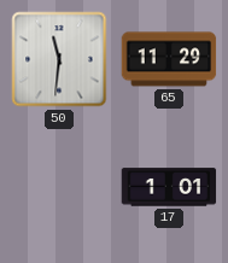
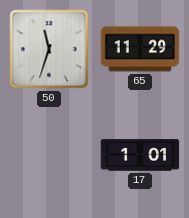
50: 11:31 -> 11:33 (49, 49)
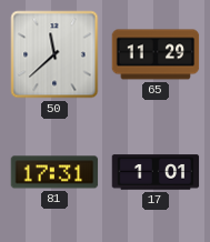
50: 11:33 -> 11:38 (54, 54)
81: none -> 17:31 (54, 172)
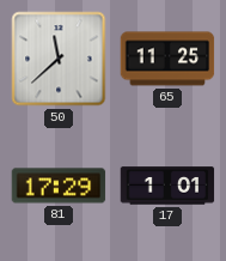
65: 11:29 -> 11:25 (167, 59)
81: 17:31 -> 17:29 (59, 186)
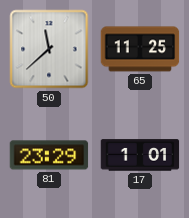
81: 17:29 -> 23:29 (49, 155)
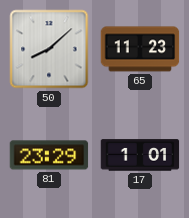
50: 11:38 -> 8:08 (49, 49)
65: 11:25 -> 11:23 (140, 49)
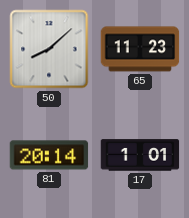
81: 23:29 -> 20:14 (49, 155)
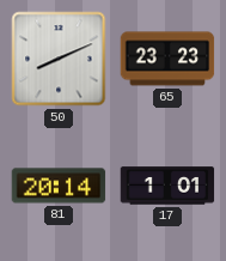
50: 8:08 -> 8:11 (59, 59)
65: 11:23 -> 23:23 (167, 59)
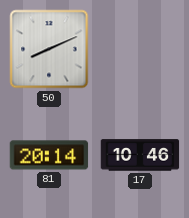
65: 23:23 -> none (167, 59)
17: 1:01 -> 10:46 (140, 155)
